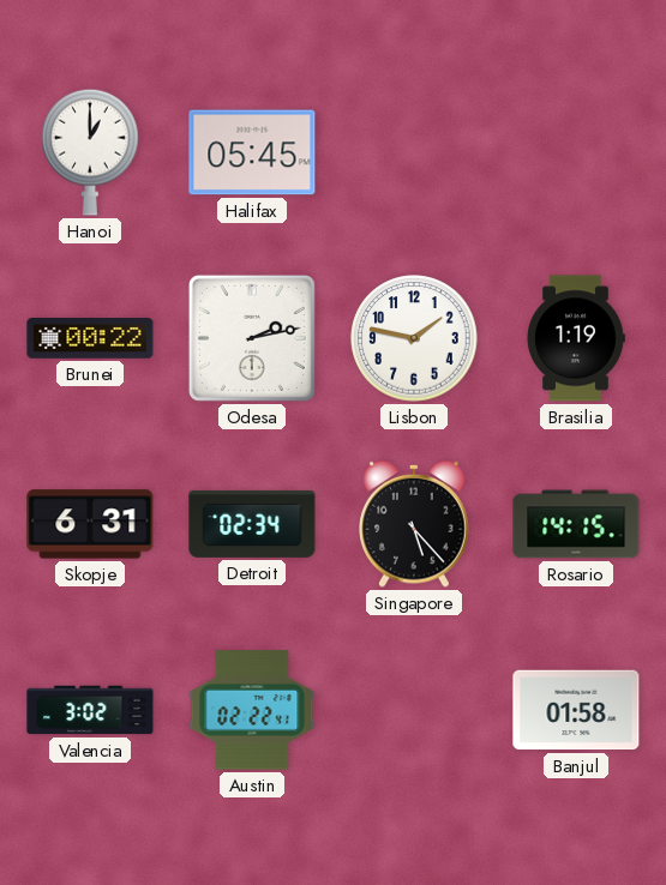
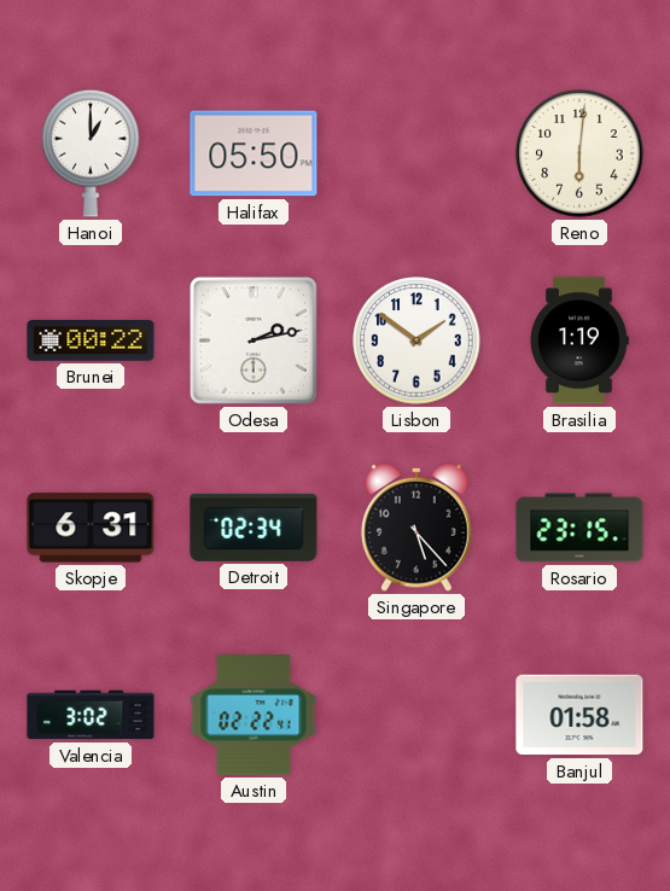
Halifax: 05:45 -> 05:50 (254, 153)
Reno: none -> 6:01 (579, 153)
Lisbon: 1:47 -> 1:51 (416, 340)
Rosario: 14:15 -> 23:15 (579, 528)
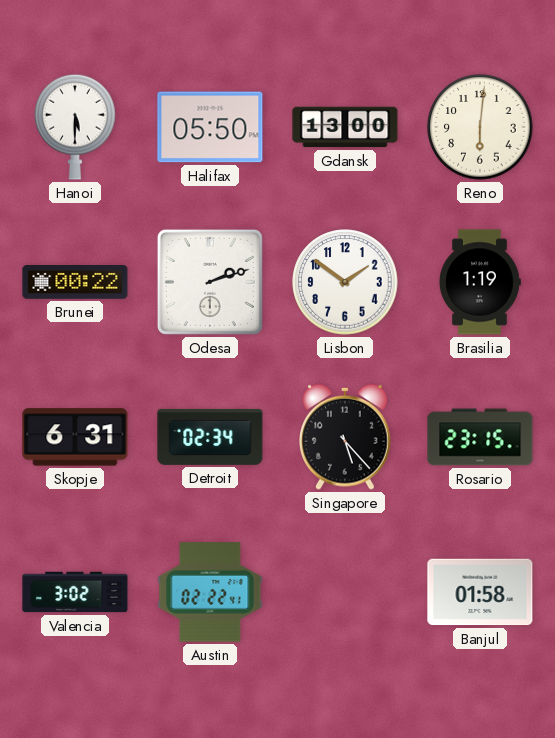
Hanoi: 1:00 -> 5:30 (75, 127)
Gdansk: none -> 13:00 (345, 127)
Odesa: 2:13 -> 2:12 (210, 282)
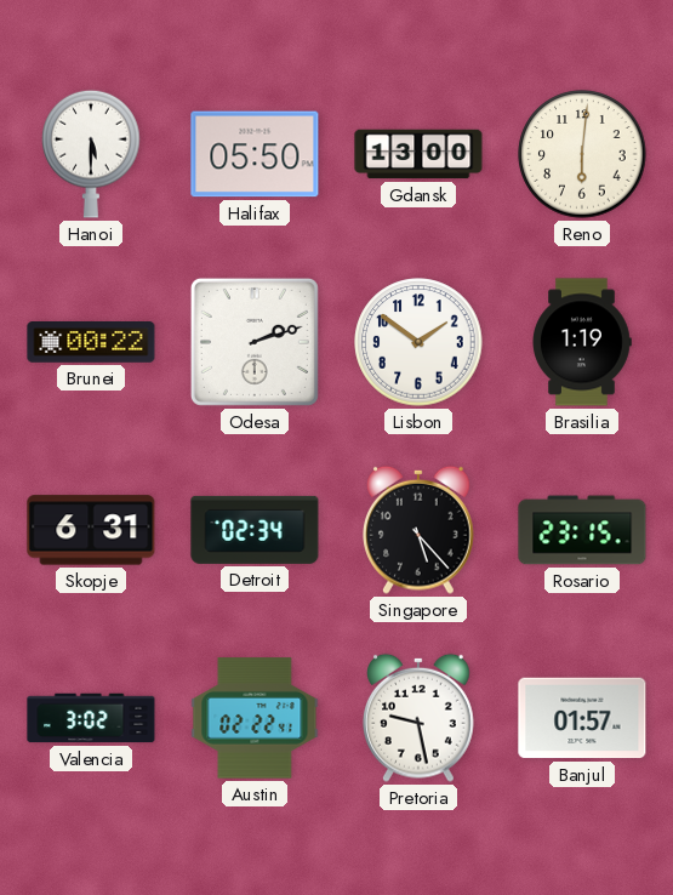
Pretoria: none -> 9:28 (420, 718)
Banjul: 01:58 -> 01:57 (582, 718)
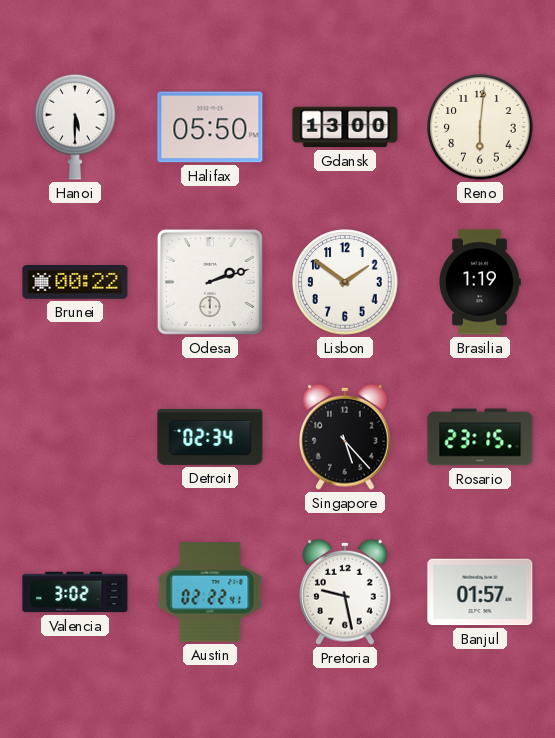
Skopje: 6:31 -> none (91, 530)
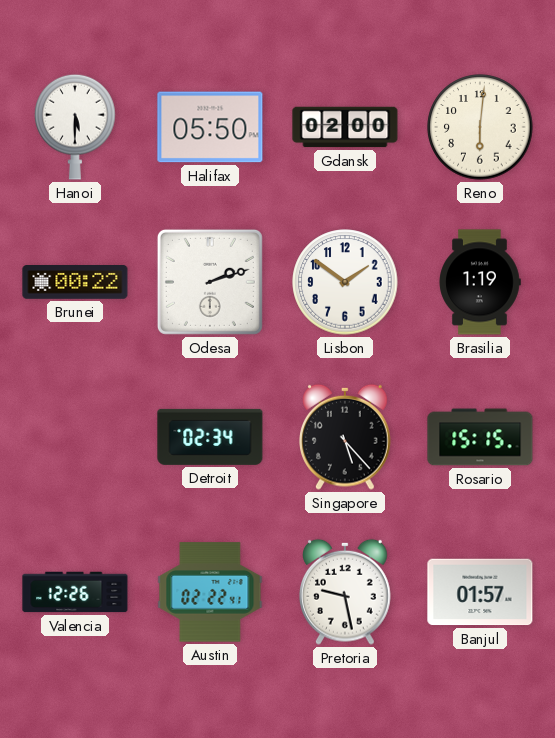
Gdansk: 13:00 -> 02:00 (345, 127)
Rosario: 23:15 -> 15:15 (480, 437)
Valencia: 3:02 -> 12:26 (75, 592)
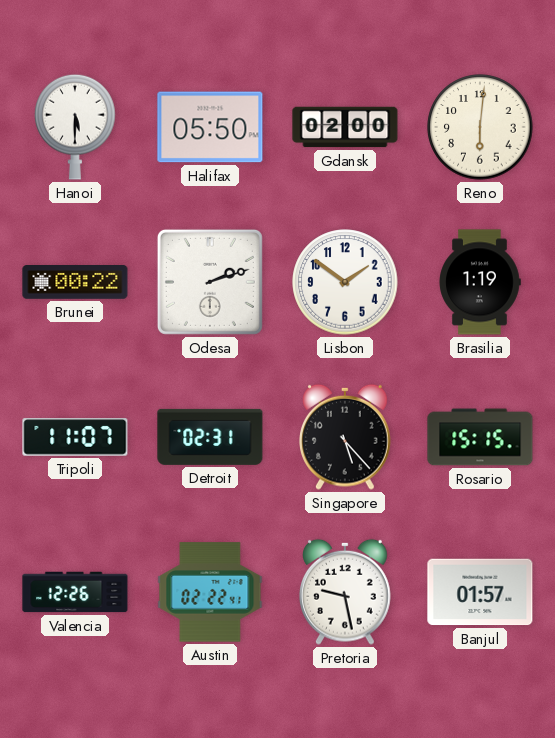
Tripoli: none -> 11:07 (75, 437)
Detroit: 02:34 -> 02:31 (210, 437)
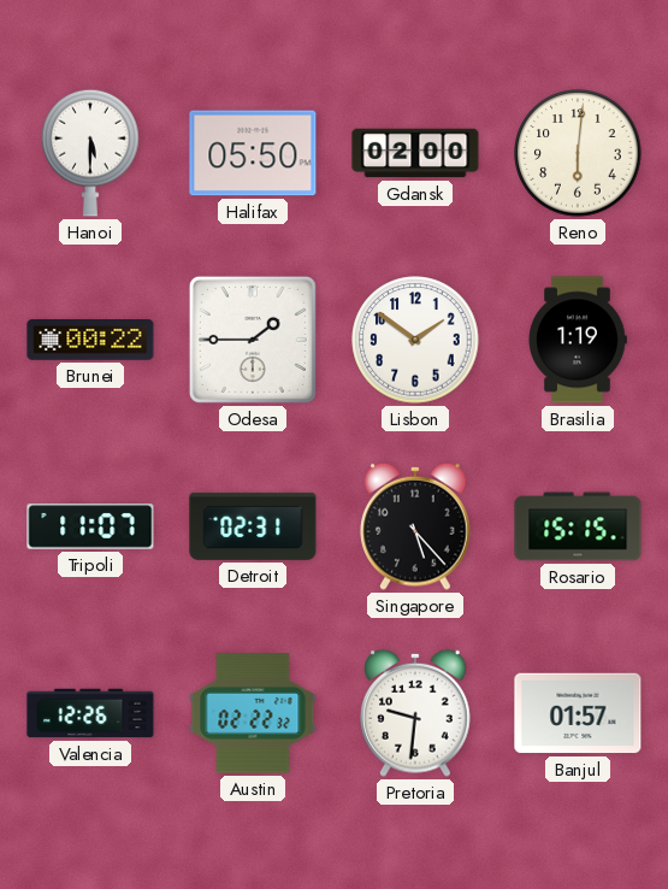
Odesa: 2:12 -> 1:45 (253, 340)
Austin: 02:22:41 -> 02:22:32 (253, 713)
Pretoria: 9:28 -> 9:31 (416, 713)
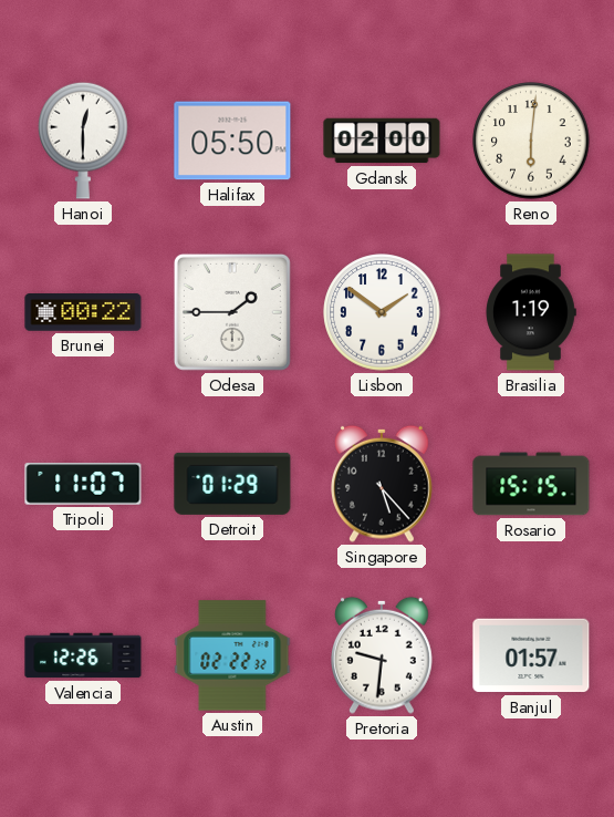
Hanoi: 5:30 -> 12:30 (83, 141)
Detroit: 02:31 -> 01:29 (232, 484)
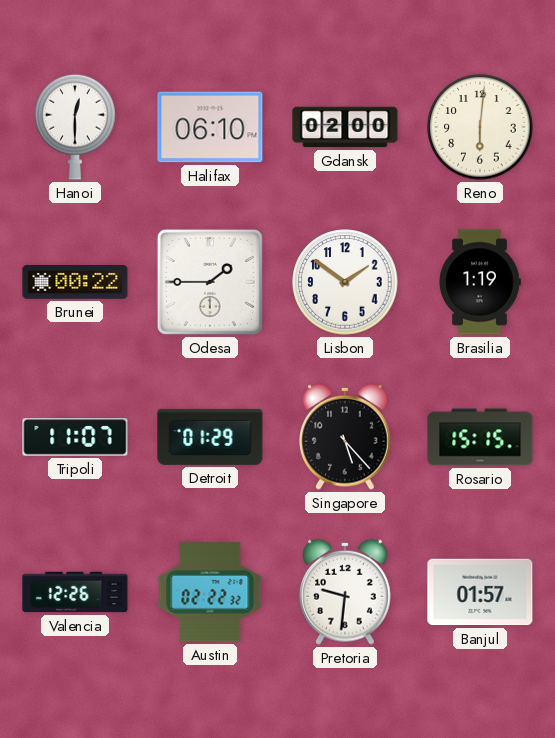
Halifax: 05:50 -> 06:10 (210, 127)
